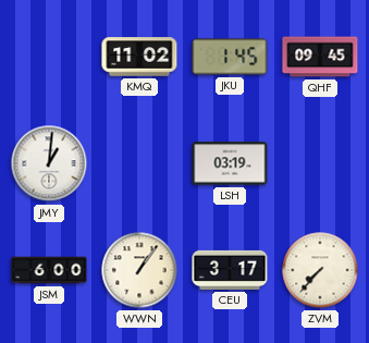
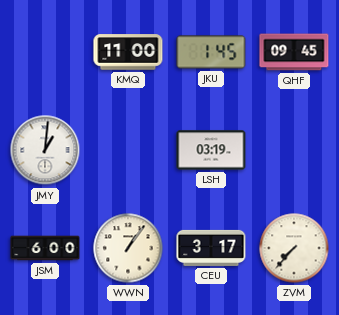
KMQ: 11:02 -> 11:00 (128, 52)
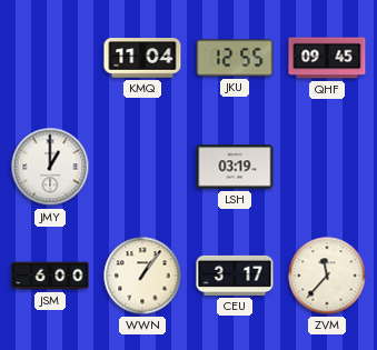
KMQ: 11:00 -> 11:04 (142, 58)
JKU: 1:45 -> 12:55 (235, 58)
JMY: 1:01 -> 1:00 (50, 167)
ZVM: 7:37 -> 11:37 (327, 276)
